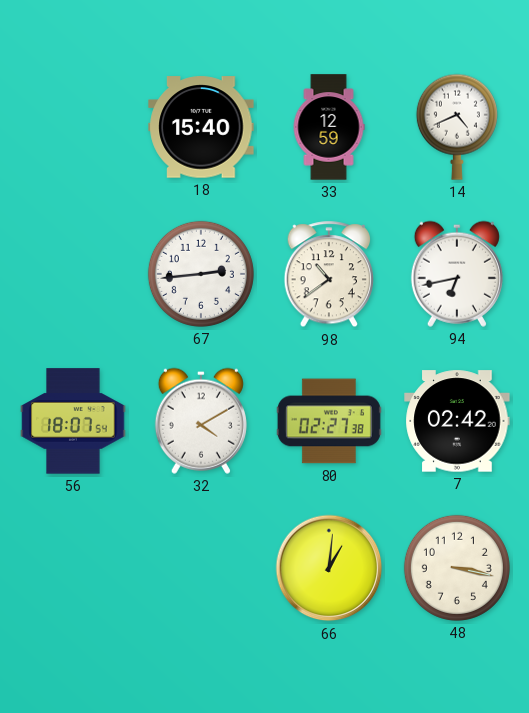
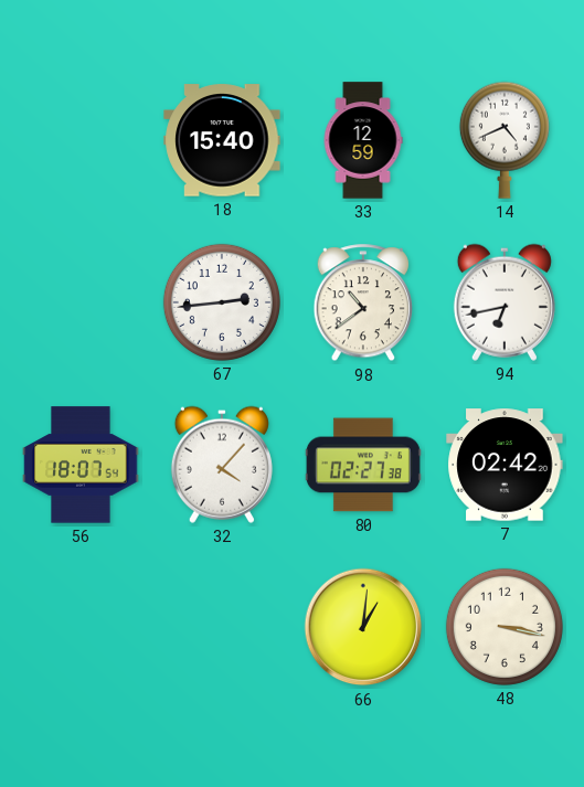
32: 4:10 -> 4:07 (222, 465)
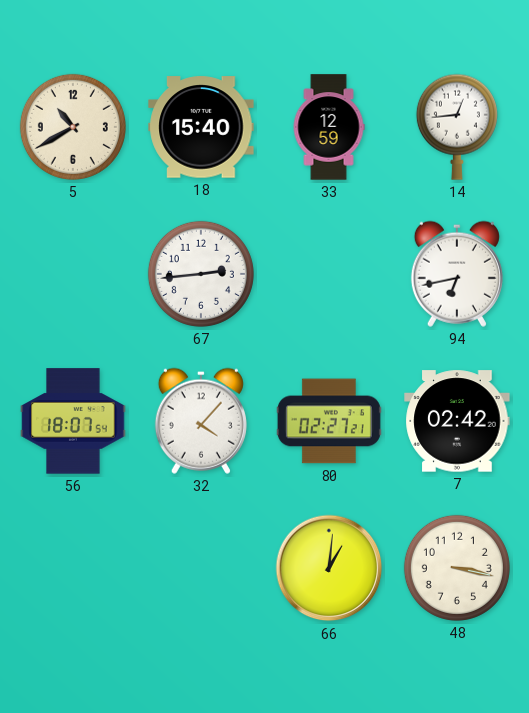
5: none -> 10:40 (73, 127)
14: 4:41 -> 12:44 (457, 127)
98: 10:39 -> none (362, 304)
80: 02:27:38 -> 02:27:21 (329, 421)
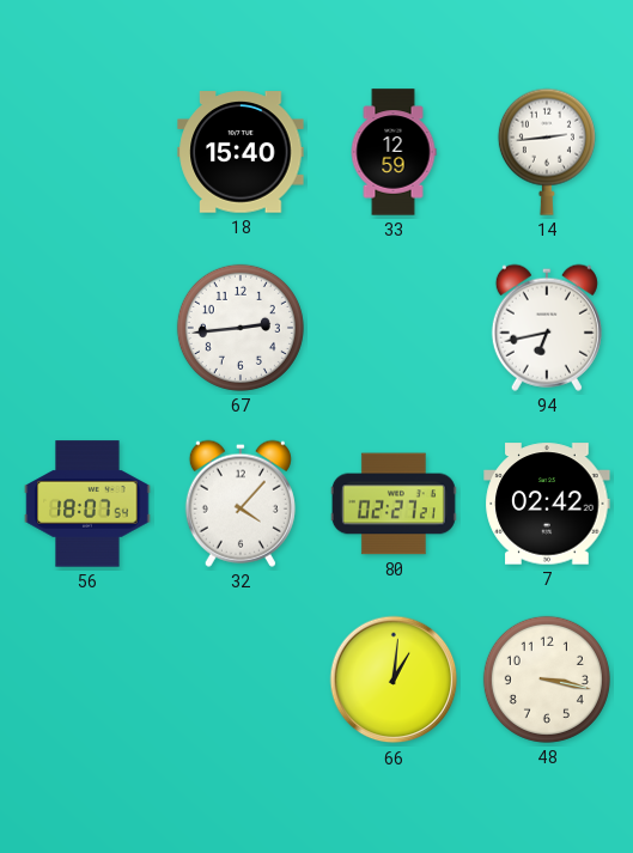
5: 10:40 -> none (73, 127)
14: 12:44 -> 2:44 (547, 152)
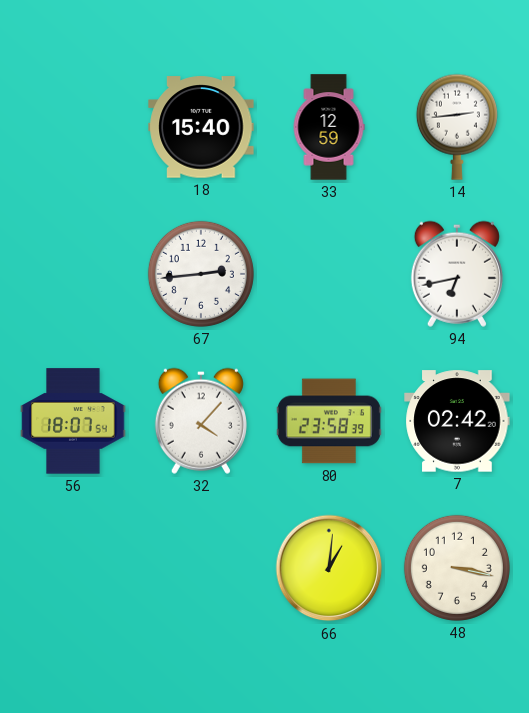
80: 02:27 -> 23:58 (329, 421)
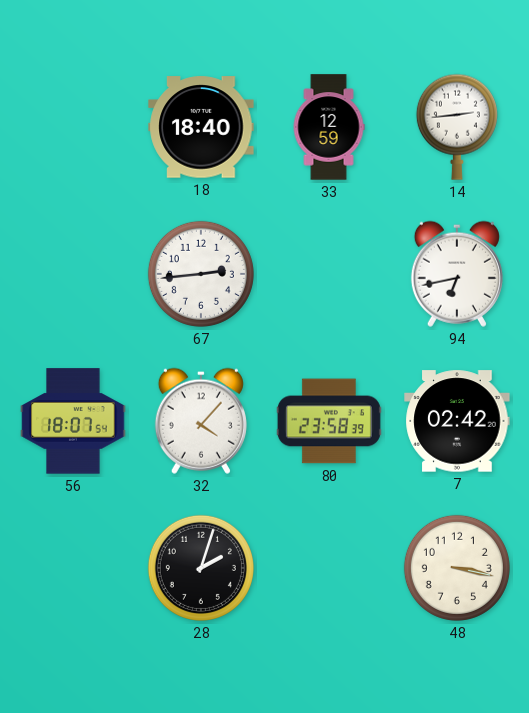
18: 15:40 -> 18:40 (201, 127)
28: none -> 2:03 (201, 568)
66: 1:01 -> none (329, 568)
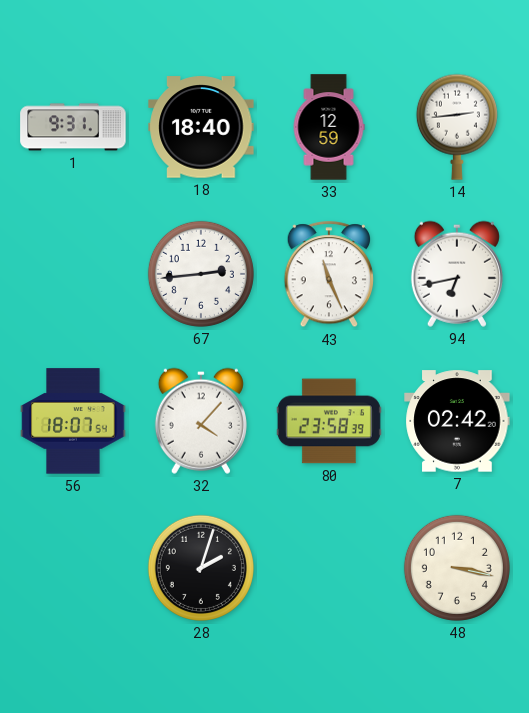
1: none -> 9:31 (73, 127)
43: none -> 11:26 (328, 275)
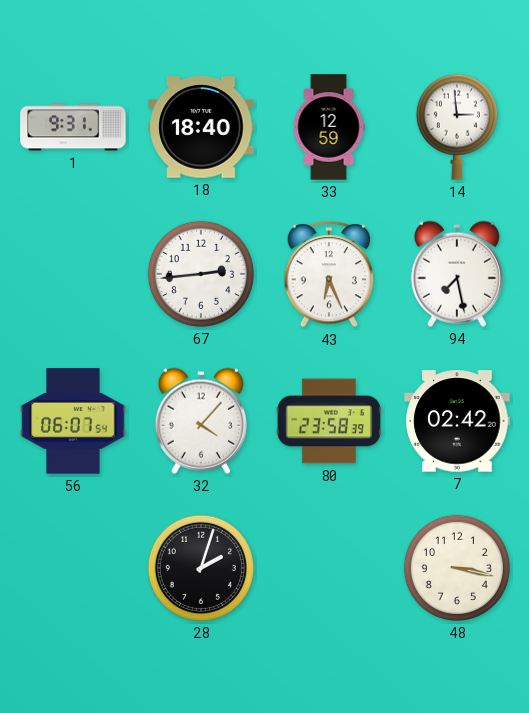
14: 2:44 -> 2:59 (457, 127)
43: 11:26 -> 6:26 (328, 275)
94: 6:43 -> 7:28 (457, 274)
56: 18:07 -> 06:07 (73, 421)
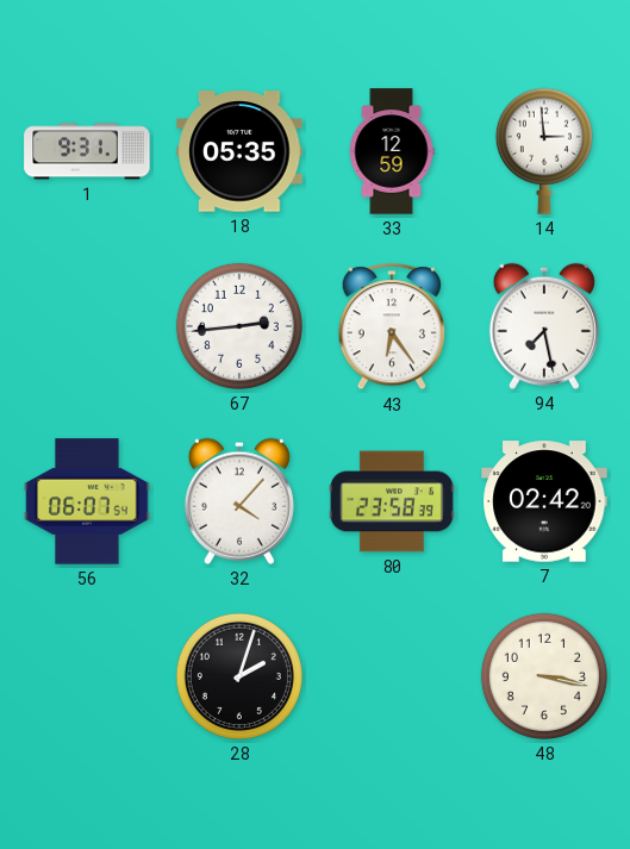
18: 18:40 -> 05:35 (239, 151)
43: 6:26 -> 6:24 (391, 327)
